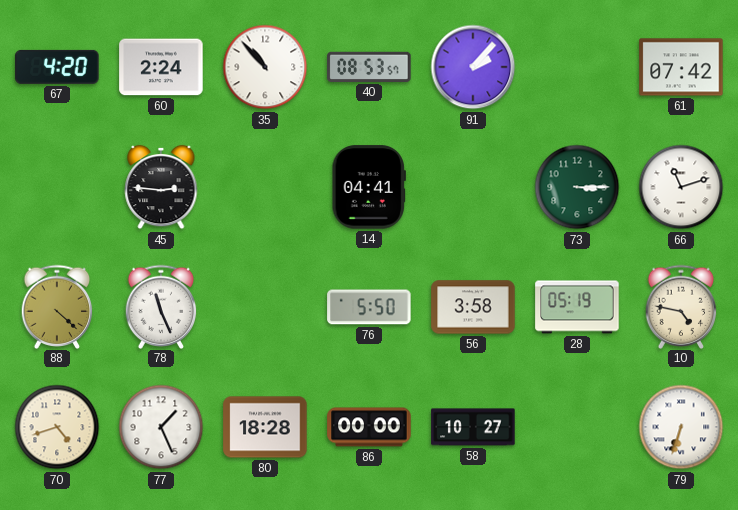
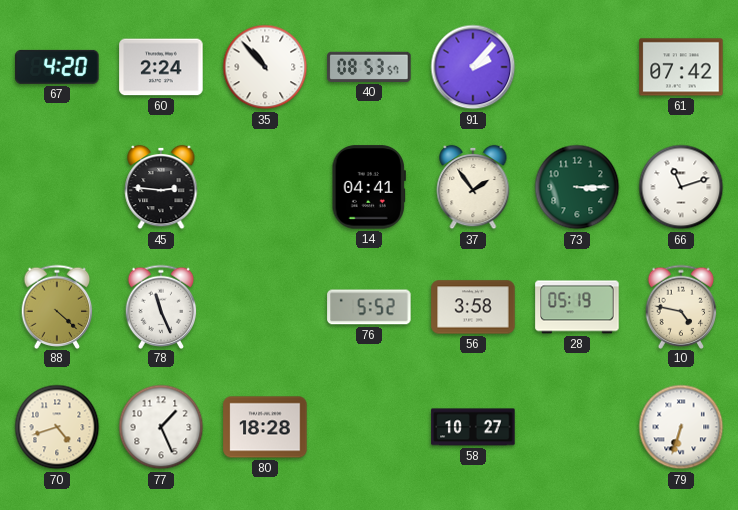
37: none -> 1:54 (473, 187)
76: 5:50 -> 5:52 (369, 307)
86: 00:00 -> none (369, 427)
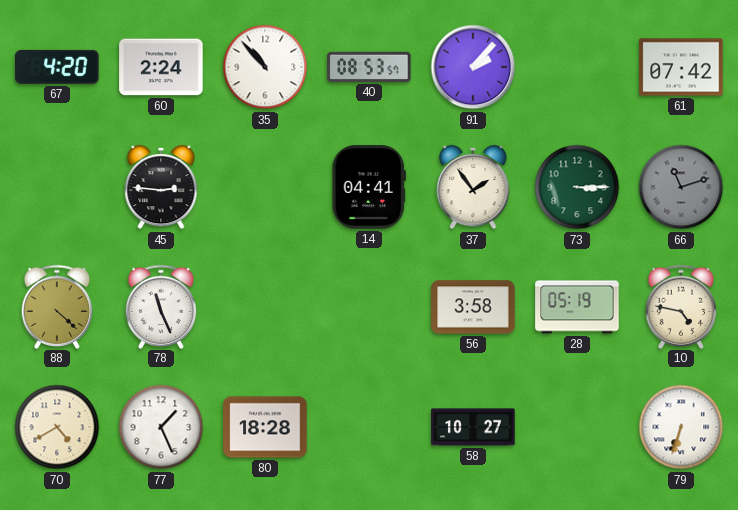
66 dial: white -> grey (681, 187)
76: 5:52 -> none (369, 307)
70: 4:42 -> 4:40 (57, 427)
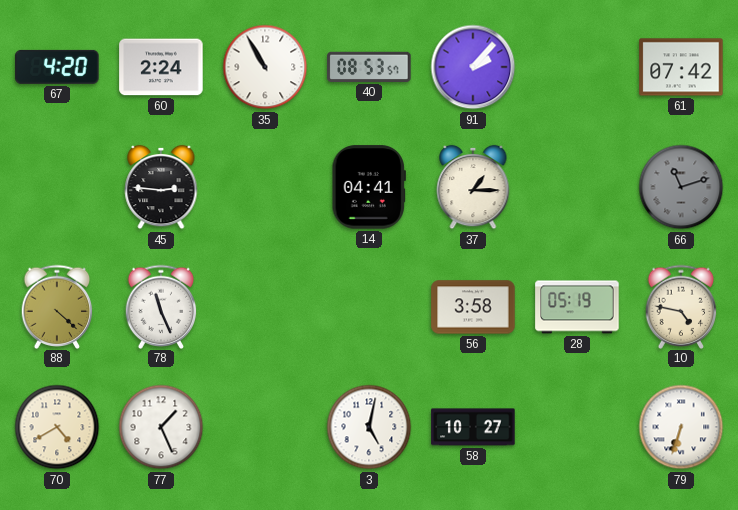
35: 10:53 -> 10:55 (265, 67)
37: 1:54 -> 1:15 (473, 187)
73: 3:15 -> none (577, 187)
80: 18:28 -> none (265, 427)
3: none -> 5:02 (369, 427)
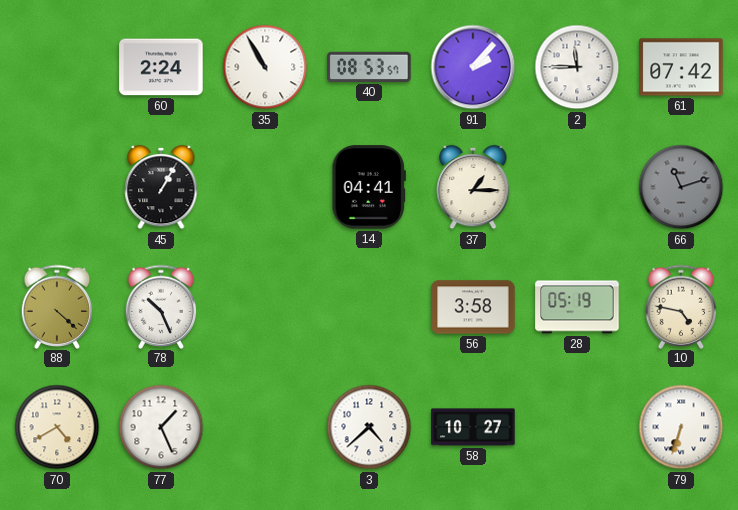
67: 4:20 -> none (57, 67)
2: none -> 11:45 (577, 67)
45: 2:46 -> 1:05 (161, 187)
78: 11:26 -> 10:26 (161, 306)
3: 5:02 -> 4:38 (369, 427)
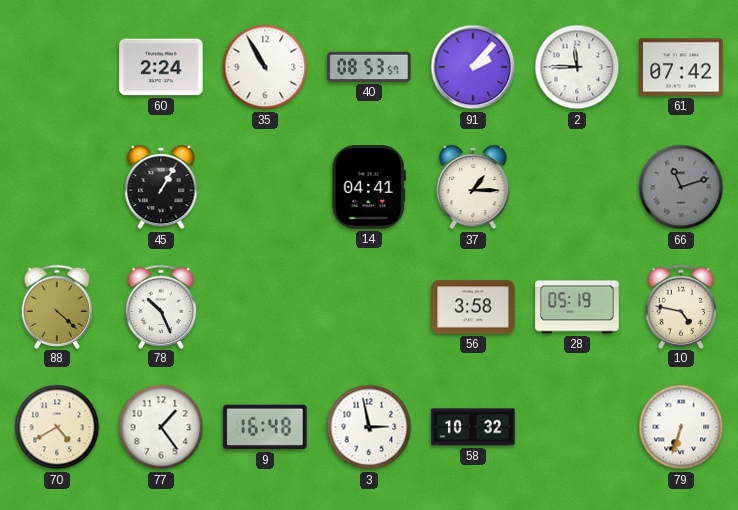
77: 1:26 -> 1:24 (161, 427)
9: none -> 16:48 (265, 427)
3: 4:38 -> 2:58 (369, 427)
58: 10:27 -> 10:32 (473, 427)
